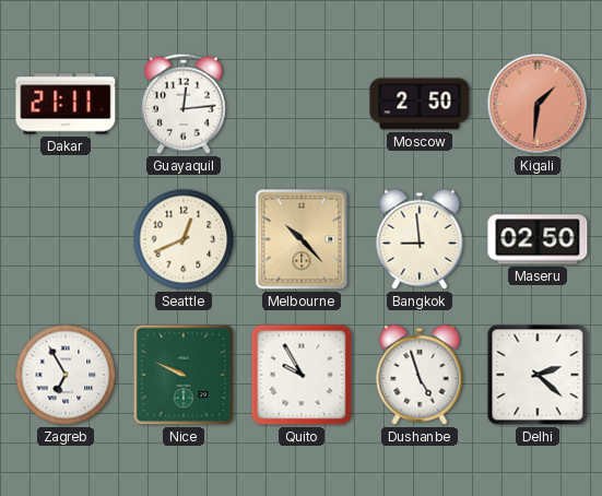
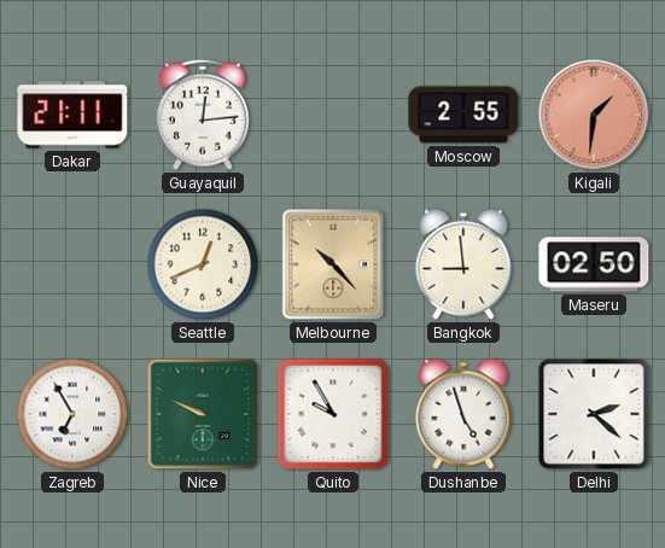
Moscow: 2:50 -> 2:55 (463, 115)
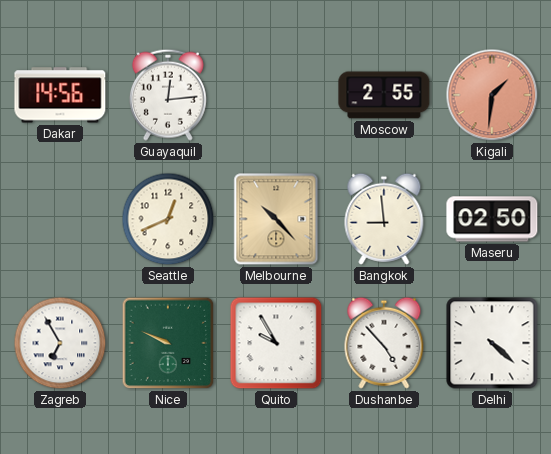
Dakar: 21:11 -> 14:56 (60, 95)
Dushanbe: 4:57 -> 4:53 (384, 343)
Delhi: 2:22 -> 4:22 (492, 343)
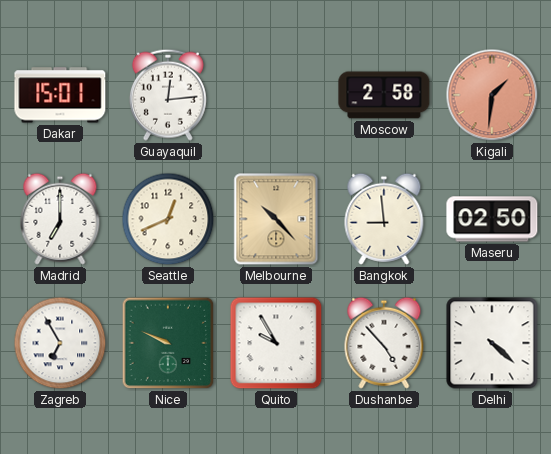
Dakar: 14:56 -> 15:01 (60, 95)
Moscow: 2:55 -> 2:58 (384, 95)
Madrid: none -> 7:00 (60, 219)
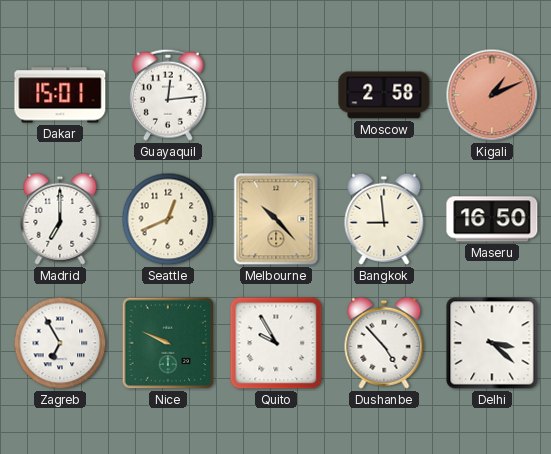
Kigali: 1:31 -> 1:11 (492, 95)
Maseru: 02:50 -> 16:50 (492, 219)
Delhi: 4:22 -> 3:22 (492, 343)
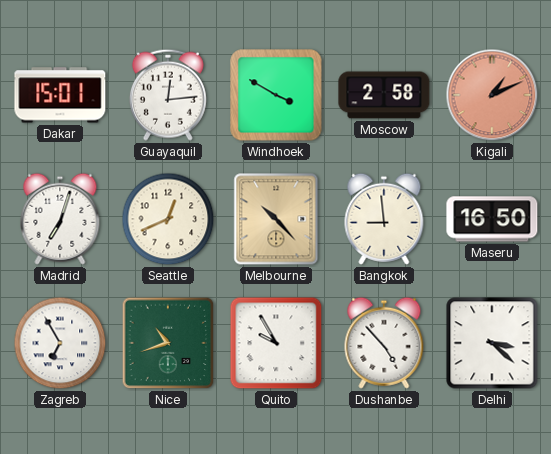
Windhoek: none -> 3:50 (276, 95)
Madrid: 7:00 -> 7:03 (60, 219)
Nice: 9:49 -> 10:42 (168, 343)
